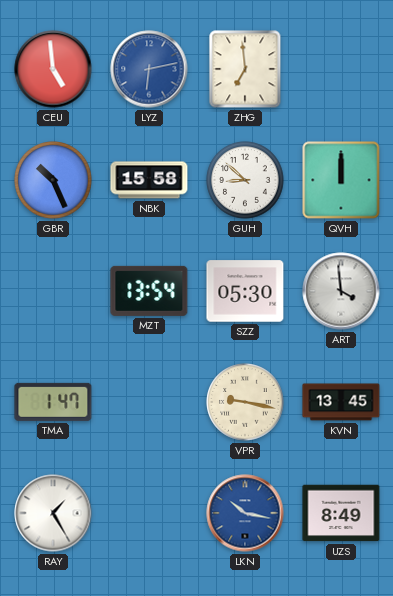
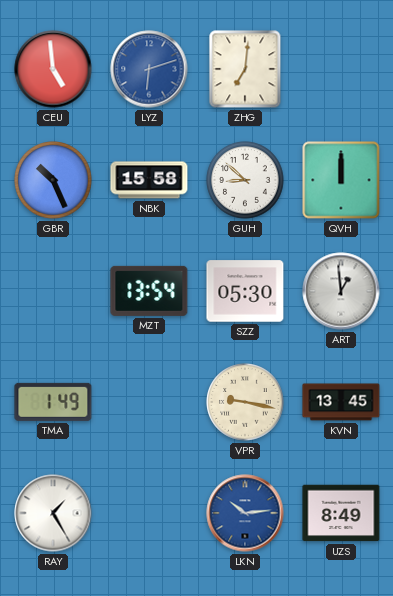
LYZ: 6:13 -> 6:12 (149, 69)
ZHG: 6:59 -> 7:01 (245, 69)
ART: 3:59 -> 12:59 (341, 291)
TMA: 1:47 -> 1:49 (53, 402)
LKN: 10:17 -> 10:14 (245, 513)
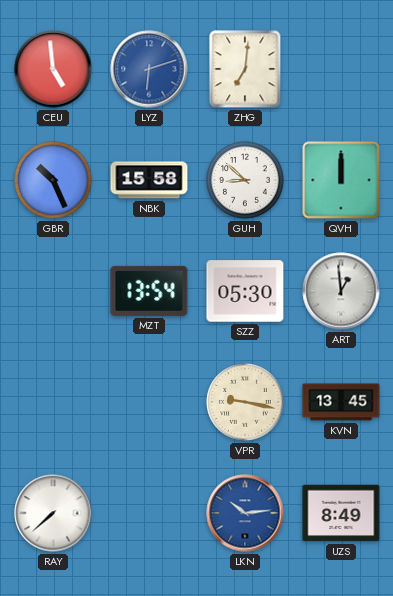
TMA: 1:49 -> none (53, 402)
RAY: 1:25 -> 7:38 (53, 513)
